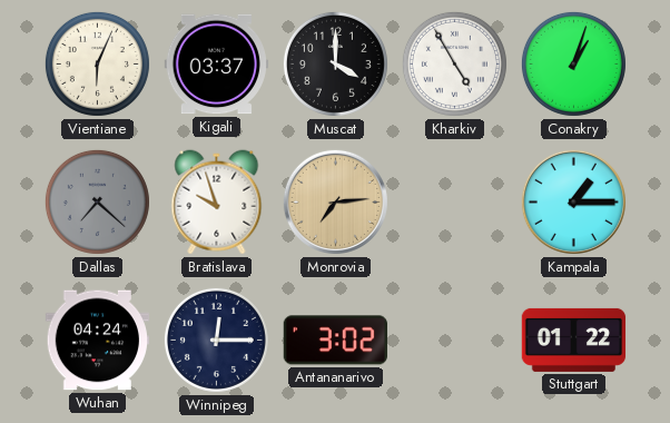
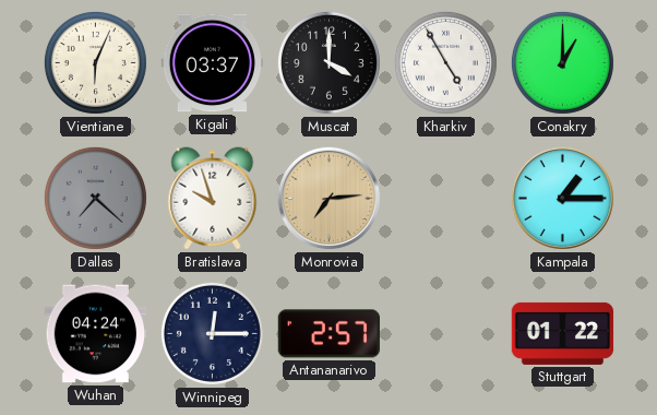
Conakry: 1:03 -> 1:00 (562, 62)
Antananarivo: 3:02 -> 2:57 (329, 334)
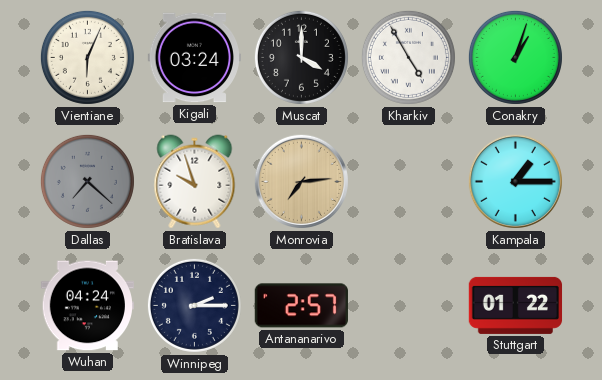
Kigali: 03:37 -> 03:24 (194, 58)
Conakry: 1:00 -> 1:03 (515, 57)
Winnipeg: 12:15 -> 2:15 (194, 305)
